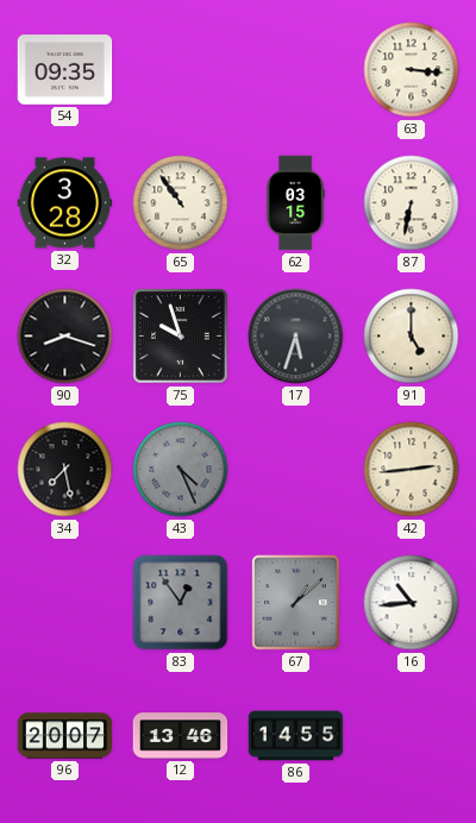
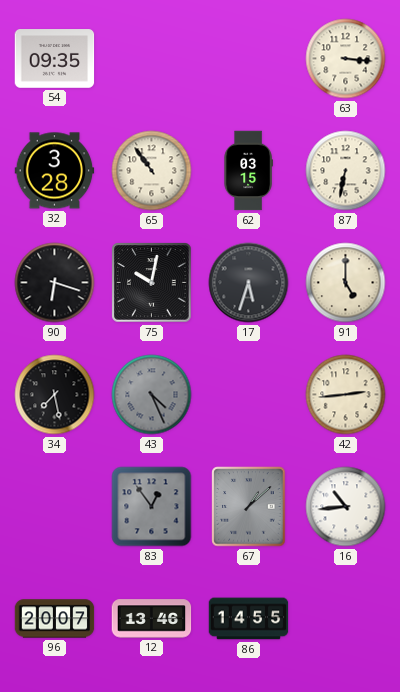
90: 8:18 -> 6:18 (55, 283)
75: 9:57 -> 10:02 (152, 283)
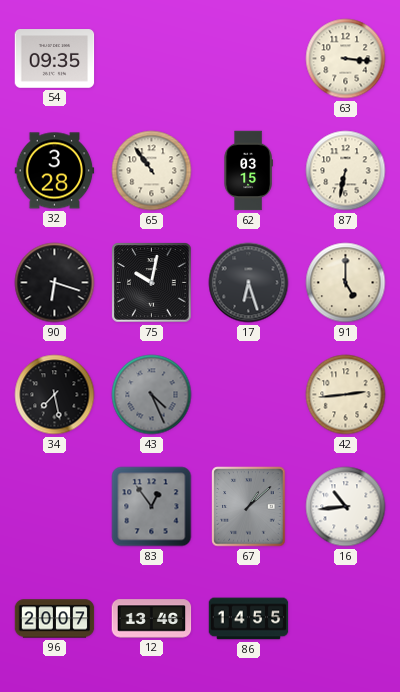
17: 5:33 -> 6:27 (249, 283)
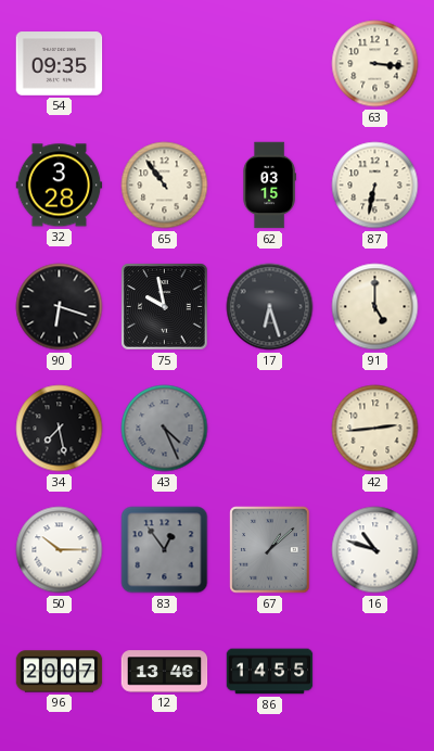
75: 10:02 -> 9:58 (165, 307)
50: none -> 10:15 (60, 550)
16: 10:44 -> 10:48 (375, 550)
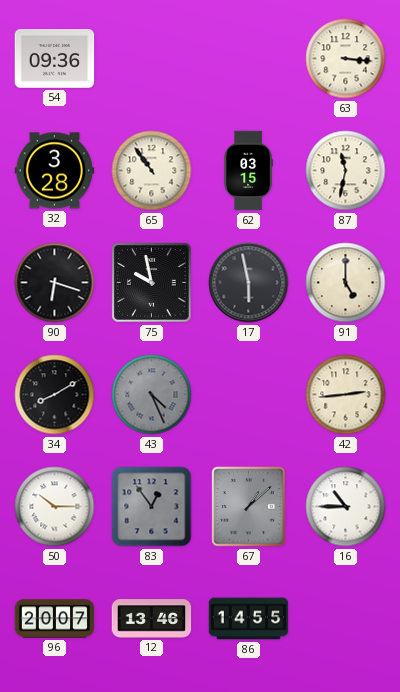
54: 09:35 -> 09:36 (55, 59)
87: 6:32 -> 11:32 (346, 171)
17: 6:27 -> 5:58 (249, 283)
34: 7:28 -> 8:10 (55, 395)
16: 10:48 -> 10:45 (346, 507)
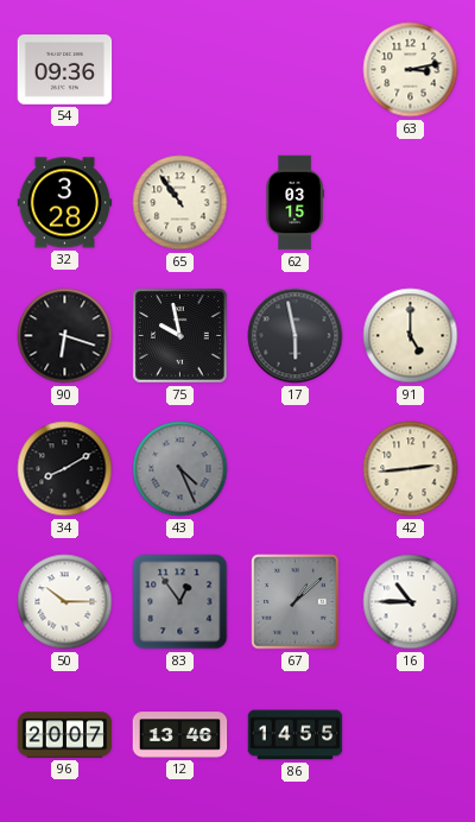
63: 3:16 -> 3:13 (411, 70)
87: 11:32 -> none (346, 171)
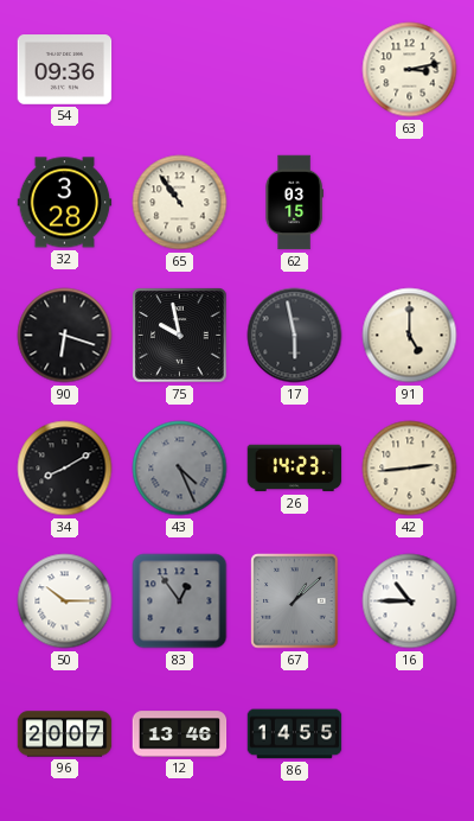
26: none -> 14:23 (295, 469)
